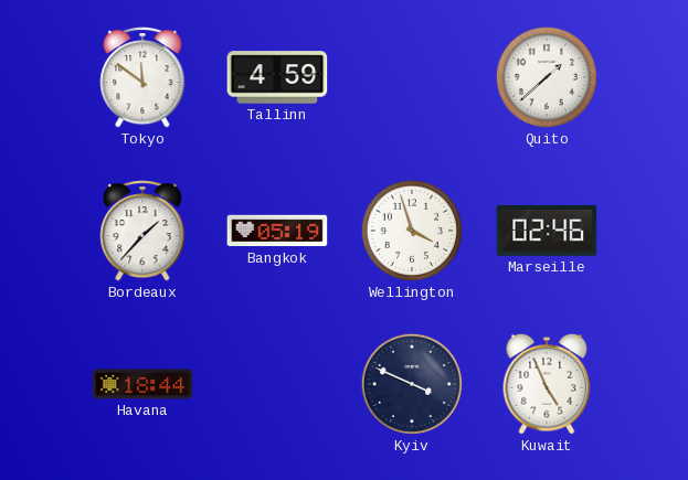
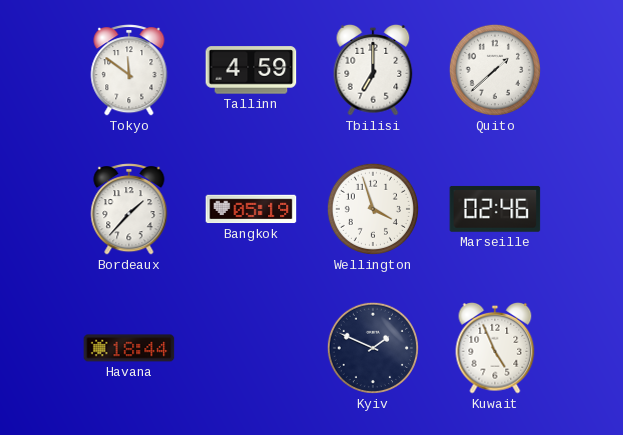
Tbilisi: none -> 7:00 (373, 70)
Kyiv: 3:49 -> 1:49 (373, 348)
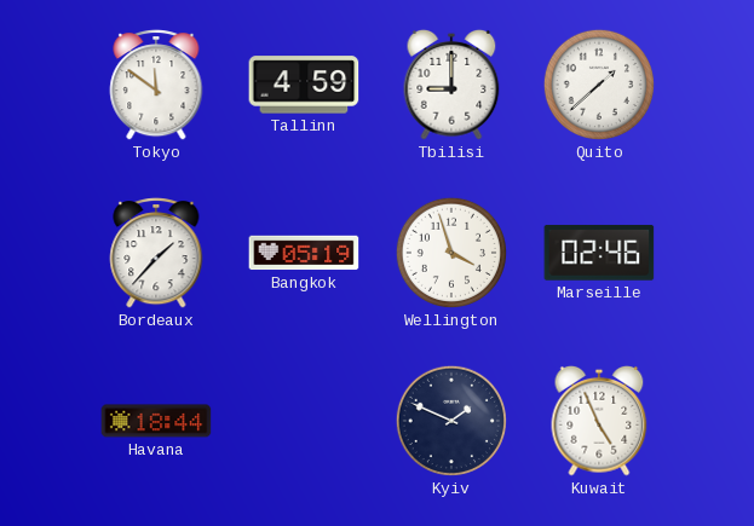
Tbilisi: 7:00 -> 9:00 (451, 85)
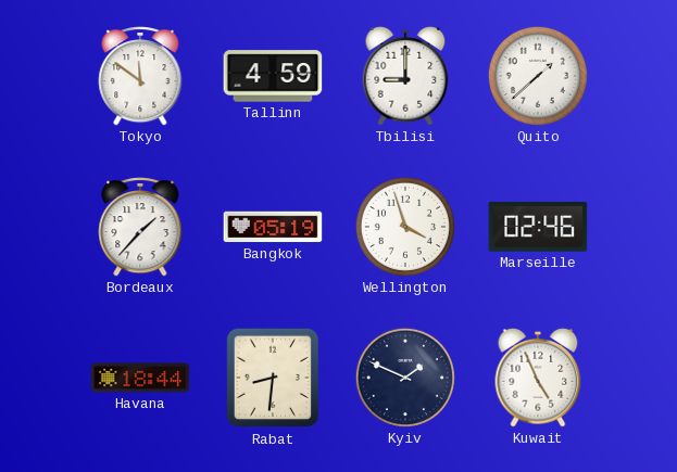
Rabat: none -> 8:31 (273, 378)
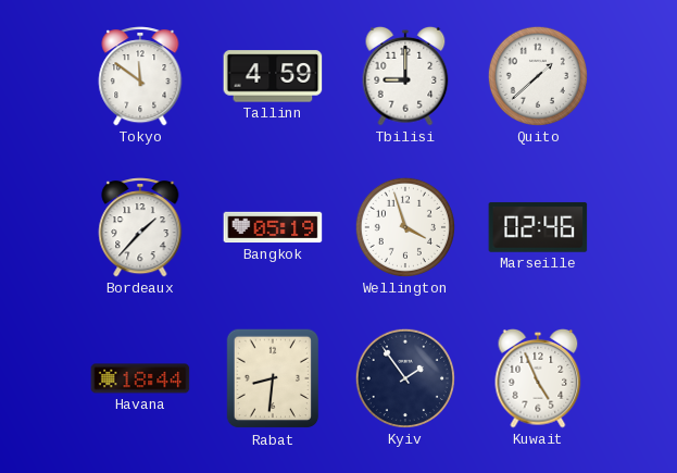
Kyiv: 1:49 -> 1:54 (405, 378)
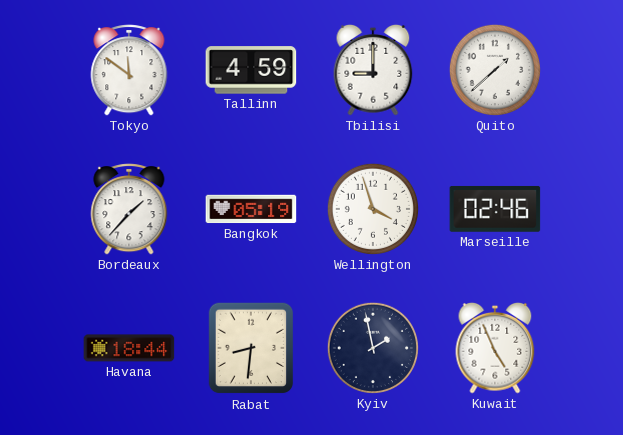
Kyiv: 1:54 -> 1:58 (373, 348)
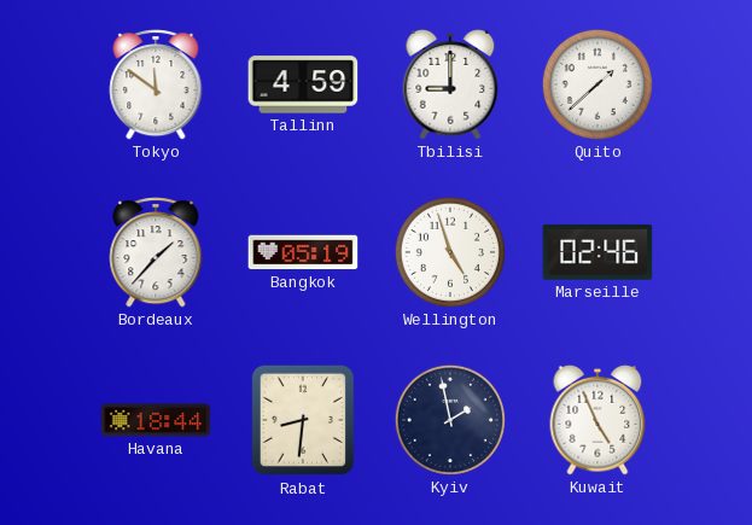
Wellington: 3:57 -> 4:57 (450, 252)
